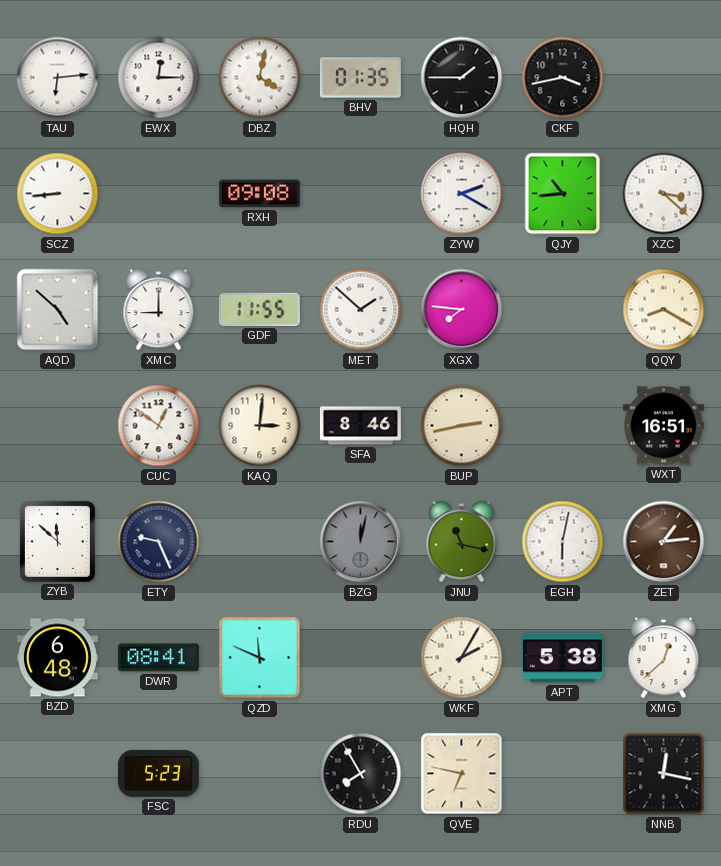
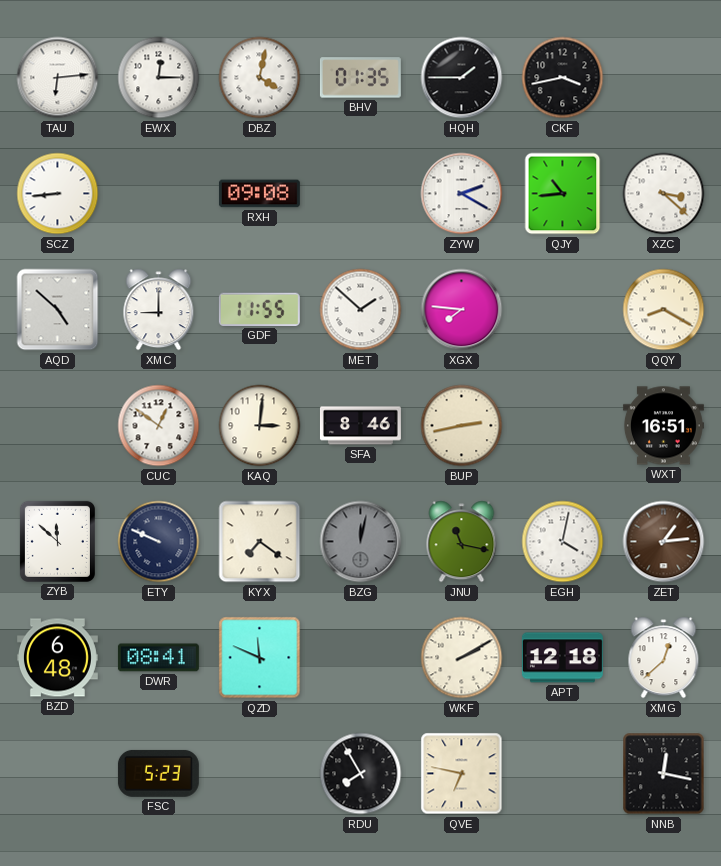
ETY: 9:26 -> 9:49 (159, 542)
KYX: none -> 7:21 (260, 542)
EGH: 6:02 -> 4:02 (563, 542)
WKF: 2:05 -> 2:10 (462, 658)
APT: 5:38 -> 12:18 (562, 658)
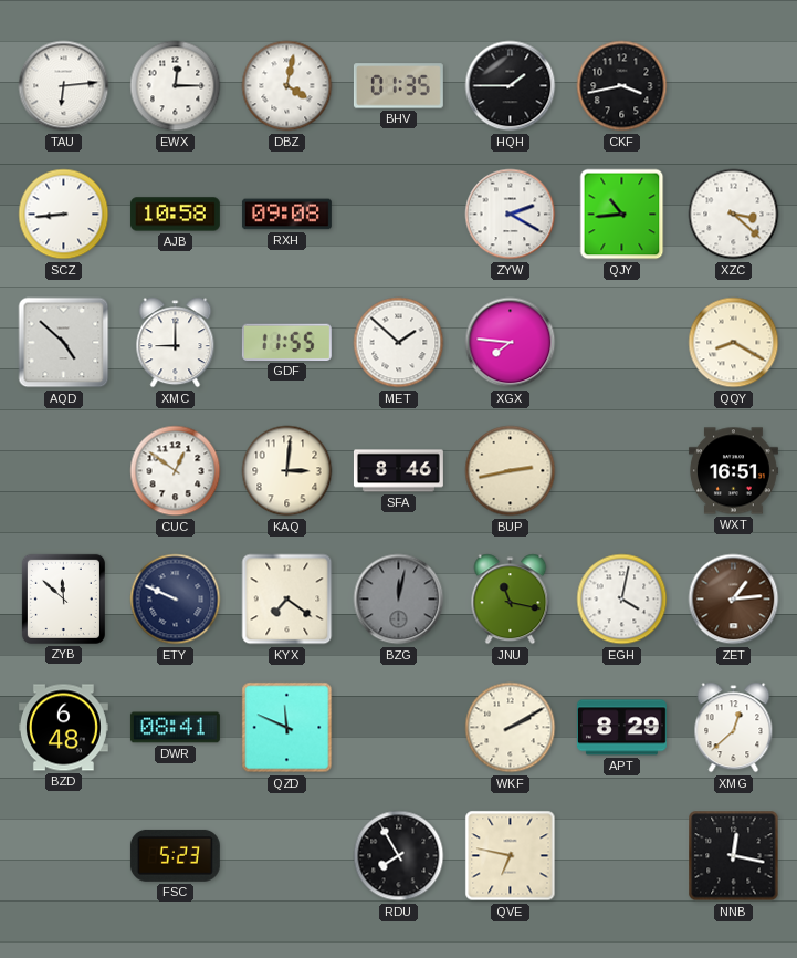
AJB: none -> 10:58 (175, 215)
APT: 12:18 -> 8:29 (621, 728)
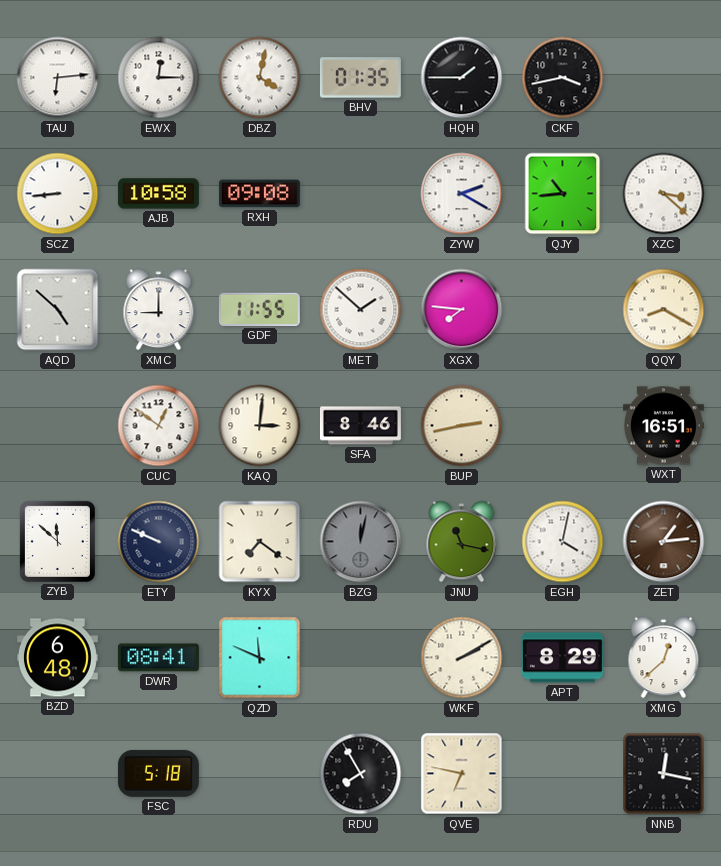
FSC: 5:23 -> 5:18 (158, 773)
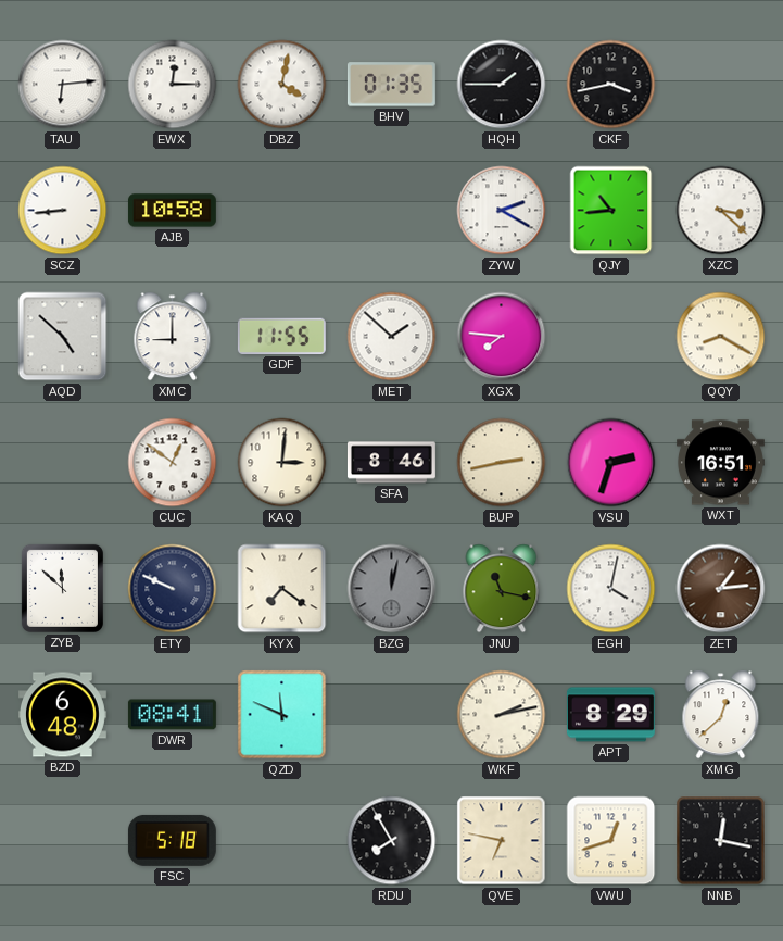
RXH: 09:08 -> none (259, 194)
VSU: none -> 2:33 (611, 463)
WKF: 2:10 -> 2:13 (502, 715)
VWU: none -> 12:42 (611, 841)
